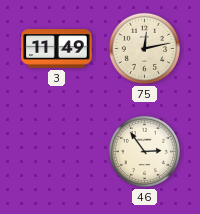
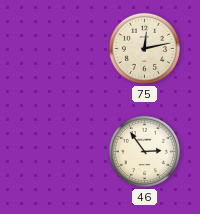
3: 11:49 -> none (57, 49)
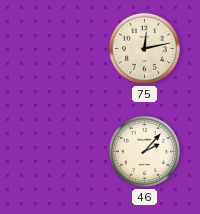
46: 2:54 -> 2:07 (144, 151)
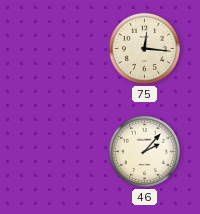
75: 12:13 -> 12:16 (144, 48)
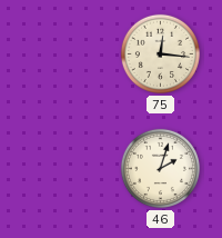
46: 2:07 -> 2:03 (160, 168)
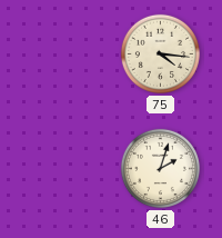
75: 12:16 -> 4:16 (160, 53)
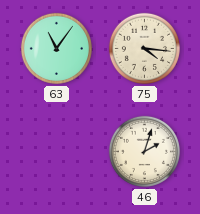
63: none -> 11:06 (56, 48)
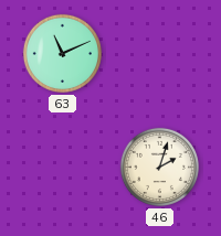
63: 11:06 -> 11:11 (62, 53)
75: 4:16 -> none (144, 48)
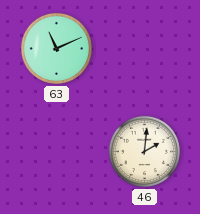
46: 2:03 -> 2:01 (144, 151)
